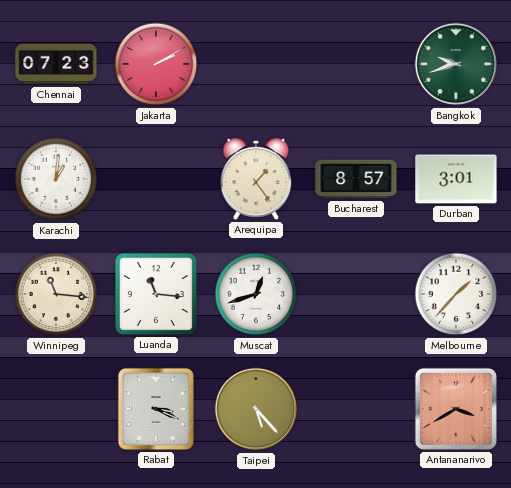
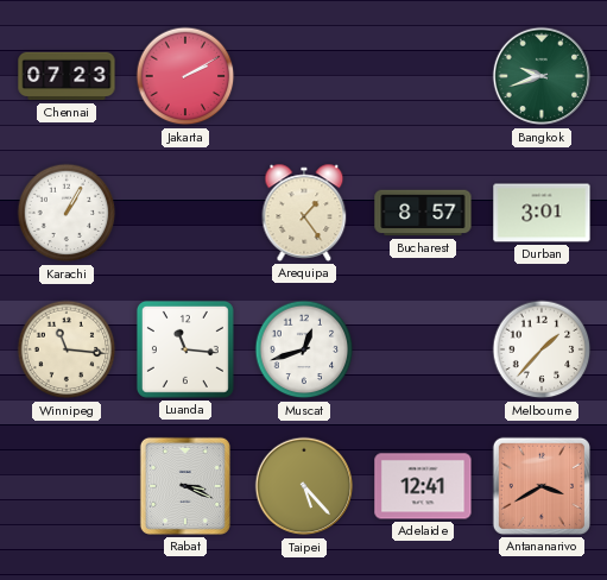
Karachi: 1:01 -> 1:05 (67, 213)
Adelaide: none -> 12:41 (423, 486)
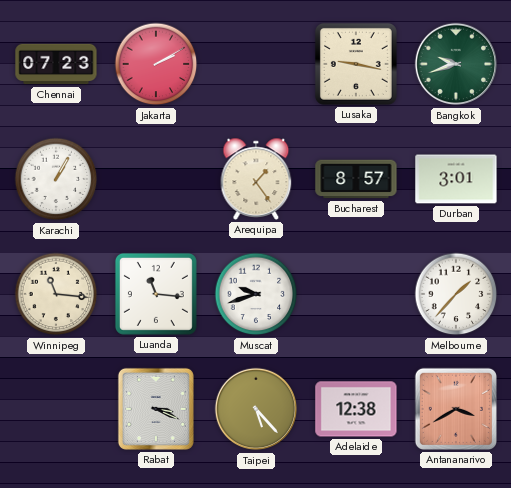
Lusaka: none -> 9:17 (356, 64)
Muscat: 12:42 -> 9:42 (256, 294)
Adelaide: 12:41 -> 12:38 (356, 409)
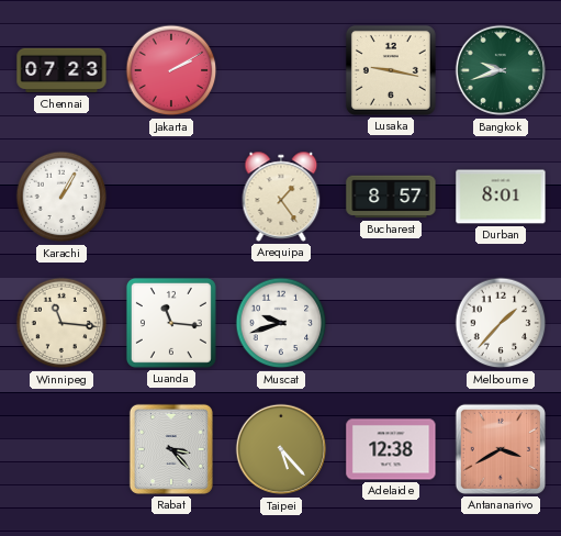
Durban: 3:01 -> 8:01 (501, 197)
Rabat: 3:19 -> 3:23 (171, 449)
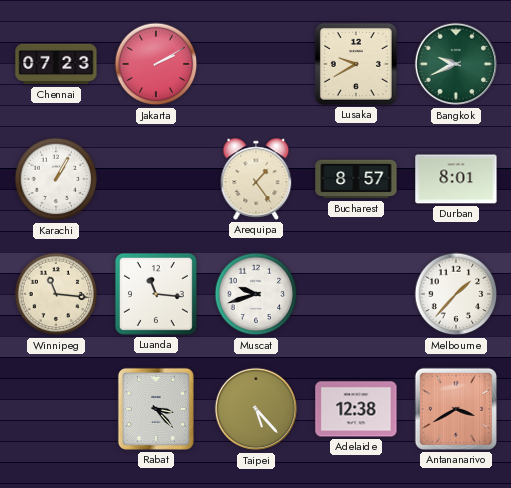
Lusaka: 9:17 -> 9:40 (356, 64)
Bangkok: 9:42 -> 9:41 (456, 64)
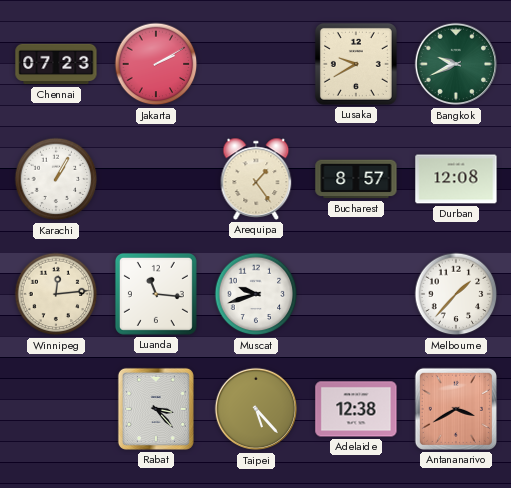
Durban: 8:01 -> 12:08 (456, 179)
Winnipeg: 11:16 -> 12:14 (56, 294)
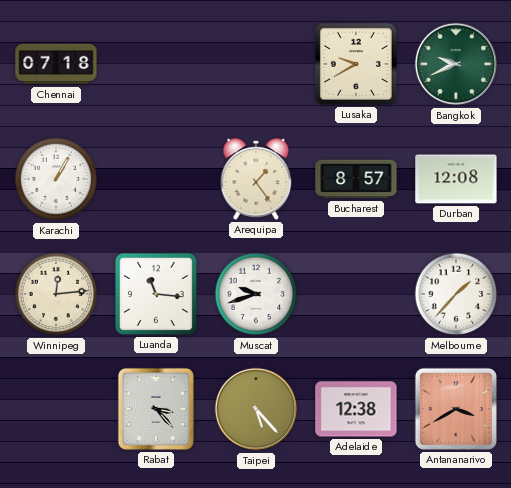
Chennai: 07:23 -> 07:18 (56, 64)
Jakarta: 2:10 -> none (156, 64)
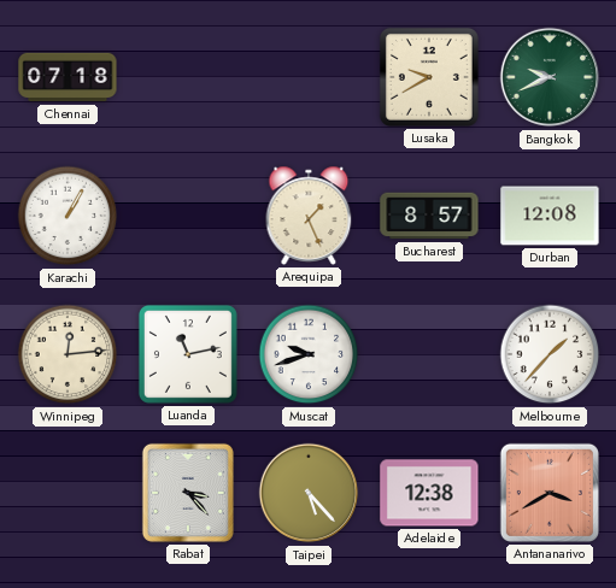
Arequipa: 1:24 -> 1:26 (309, 216)
Luanda: 11:16 -> 11:13 (188, 354)
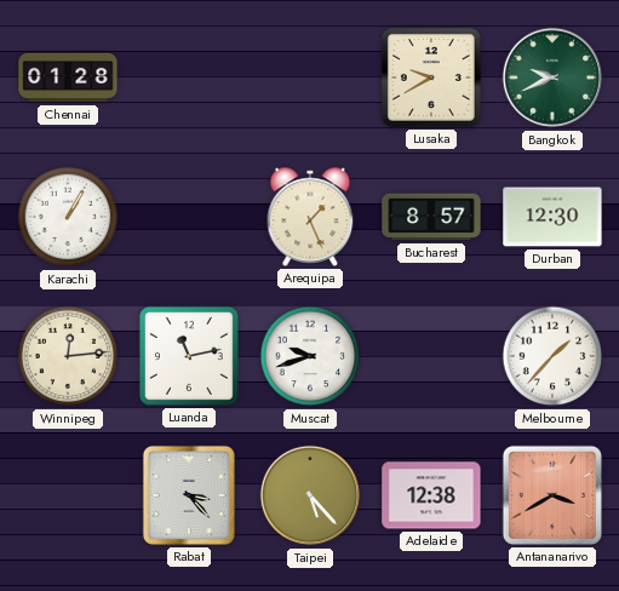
Chennai: 07:18 -> 01:28 (68, 78)
Durban: 12:08 -> 12:30 (552, 217)
